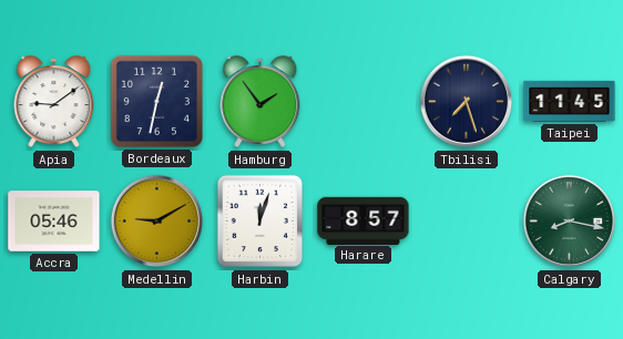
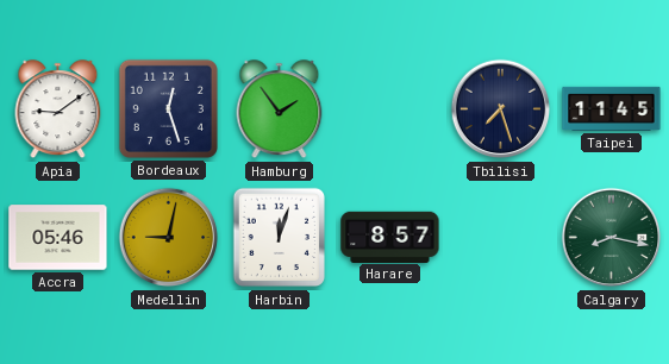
Bordeaux: 12:32 -> 12:27 (168, 108)
Medellin: 9:10 -> 9:02 (169, 238)
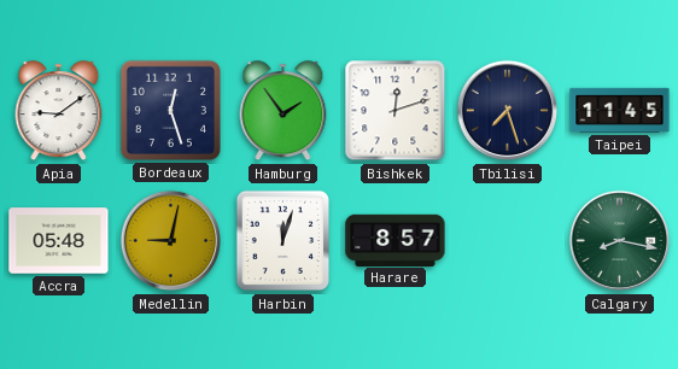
Bishkek: none -> 12:12 (396, 111)
Accra: 05:46 -> 05:48 (59, 241)
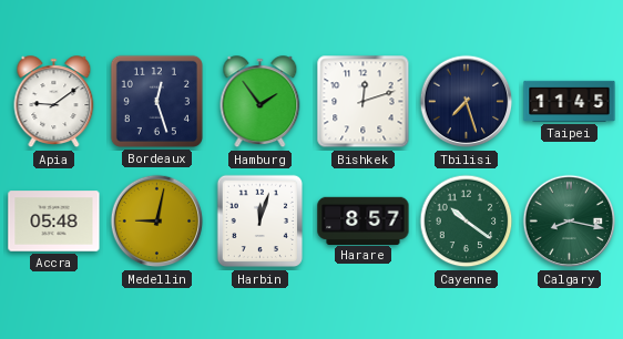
Cayenne: none -> 10:21 (467, 222)
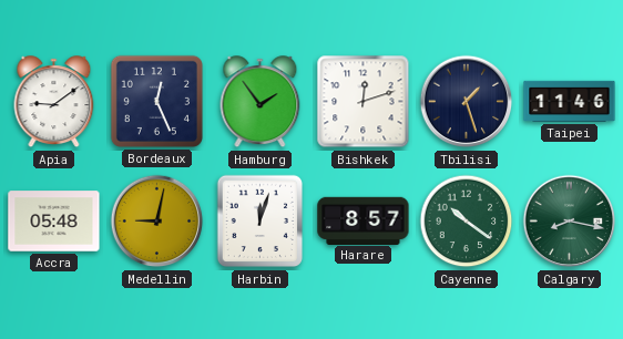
Bordeaux: 12:27 -> 12:26 (156, 101)
Tbilisi: 7:27 -> 1:27 (467, 102)
Taipei: 11:45 -> 11:46 (570, 101)
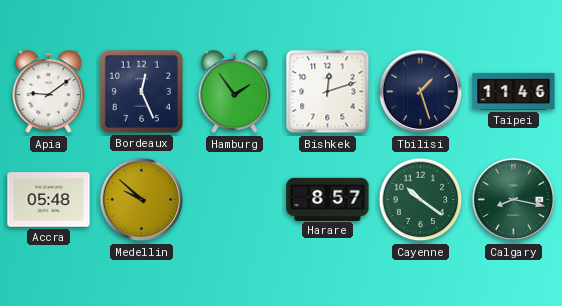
Medellin: 9:02 -> 9:52 (142, 200)
Harbin: 12:03 -> none (261, 222)
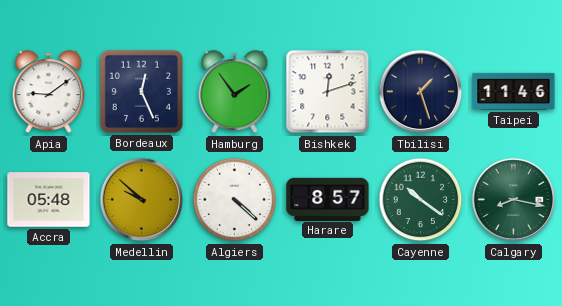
Algiers: none -> 4:22 (235, 200)
